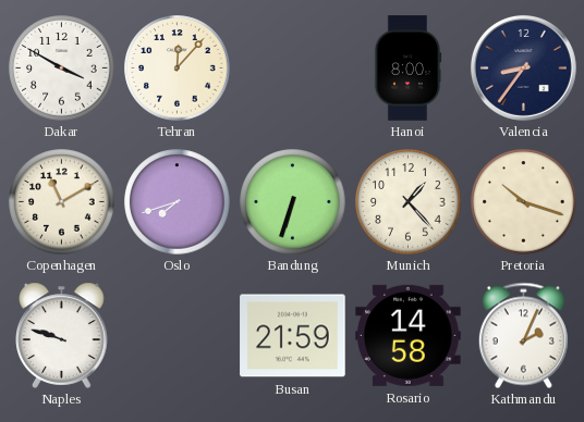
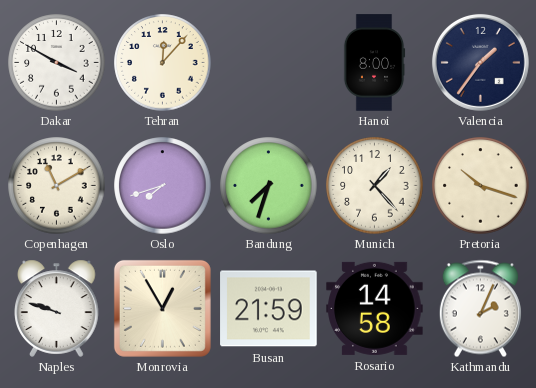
Valencia: 8:36 -> 1:36 (480, 62)
Bandung: 6:33 -> 7:33 (269, 186)
Monrovia: none -> 12:55 (162, 308)
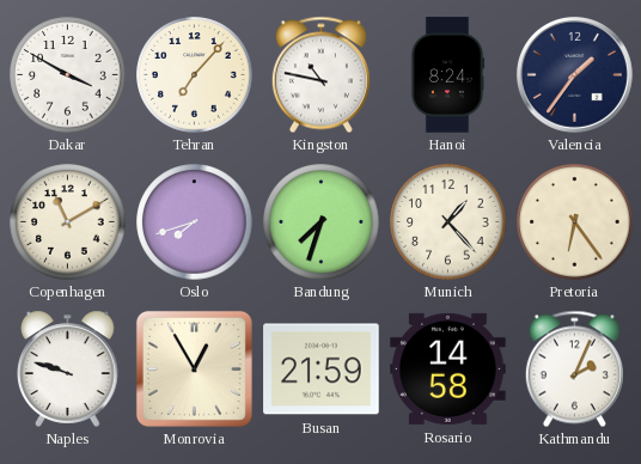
Tehran: 12:07 -> 7:07 (195, 75)
Kingston: none -> 10:47 (320, 74)
Hanoi: 8:00 -> 8:24 (447, 75)
Pretoria: 10:18 -> 6:24 (575, 222)
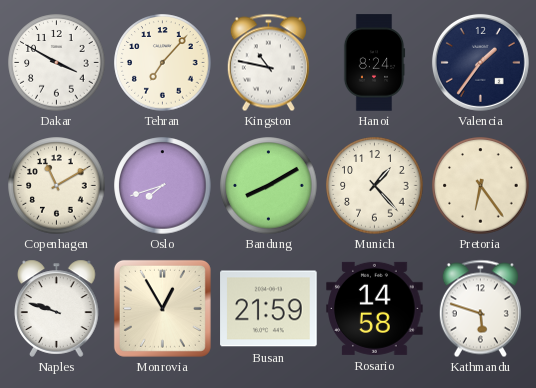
Bandung: 7:33 -> 8:10 (269, 186)
Kathmandu: 2:04 -> 5:48 (480, 308)
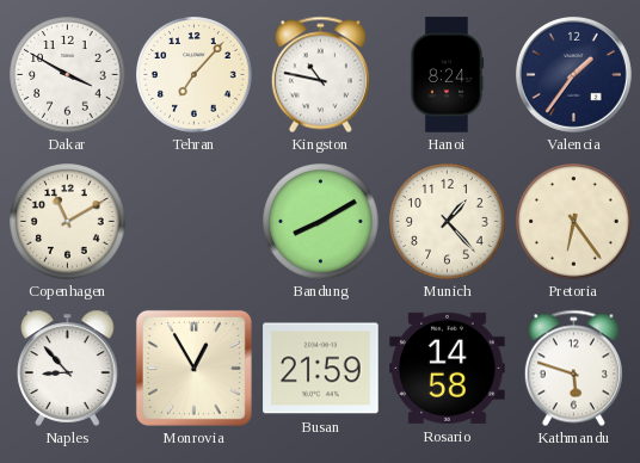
Oslo: 7:42 -> none (163, 186)
Naples: 9:48 -> 8:53 (68, 368)
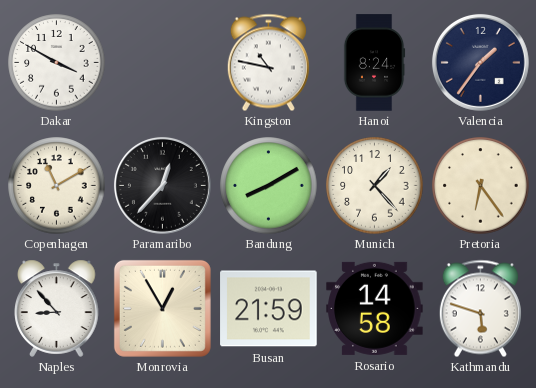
Tehran: 7:07 -> none (195, 75)
Paramaribo: none -> 12:37 (162, 185)
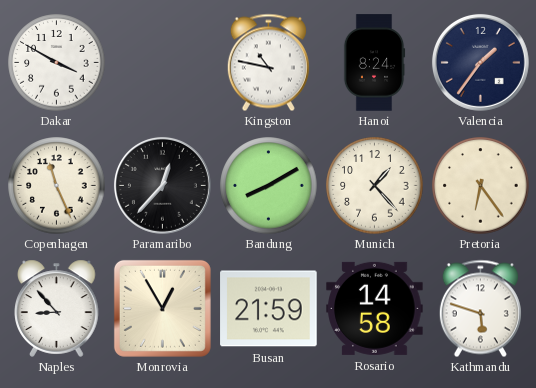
Copenhagen: 11:10 -> 11:26 (57, 186)
